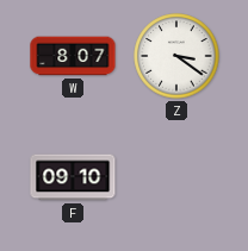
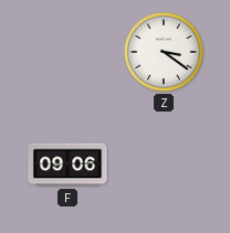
W: 8:07 -> none (73, 56)
F: 09:10 -> 09:06 (67, 165)
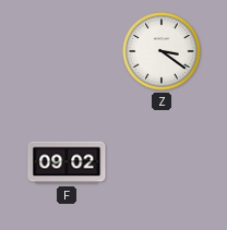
F: 09:06 -> 09:02 (67, 162)
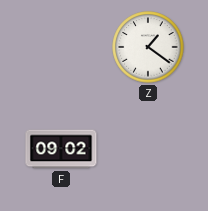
Z: 3:21 -> 1:21 (148, 47)
